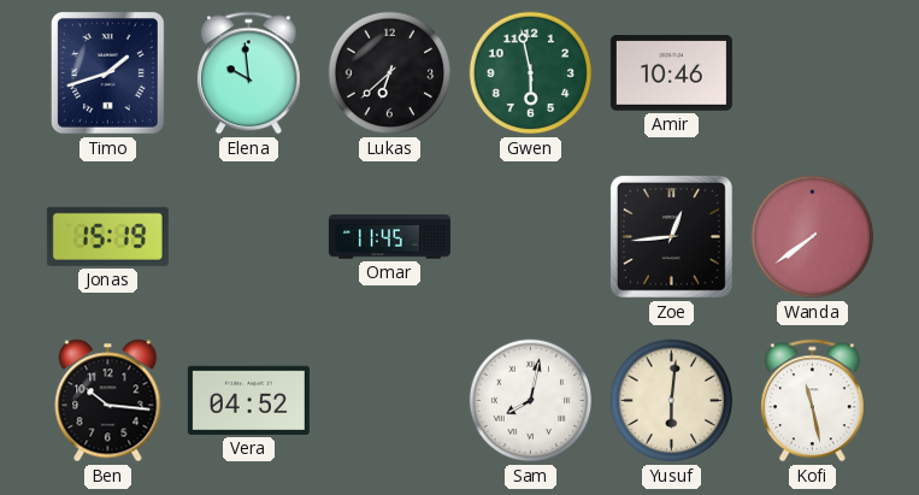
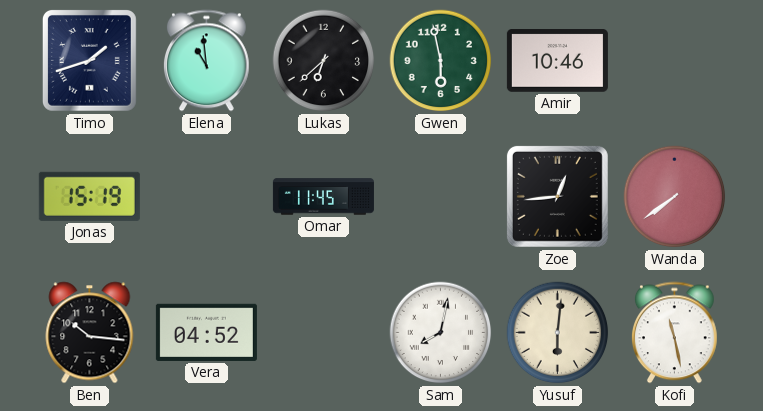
Elena: 9:59 -> 10:59 (207, 61)
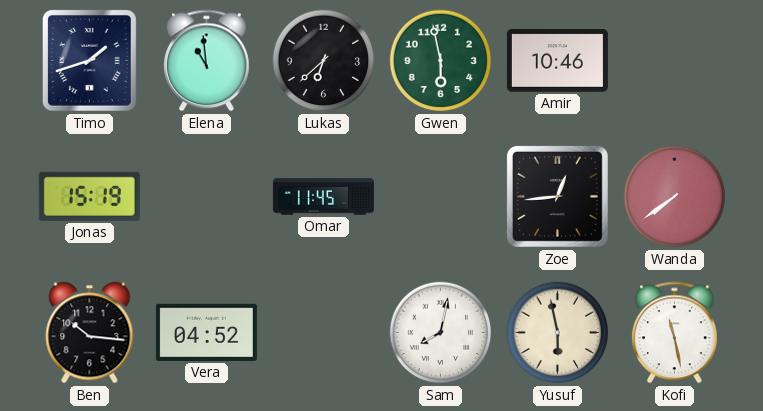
Yusuf: 6:01 -> 5:58 (558, 333)
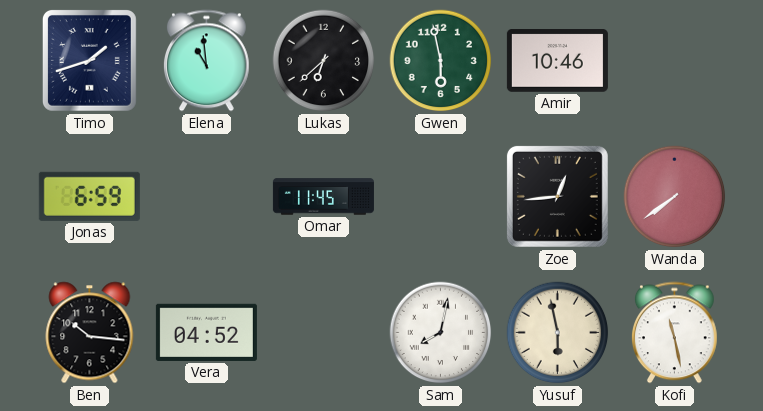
Jonas: 15:19 -> 6:59 (89, 196)
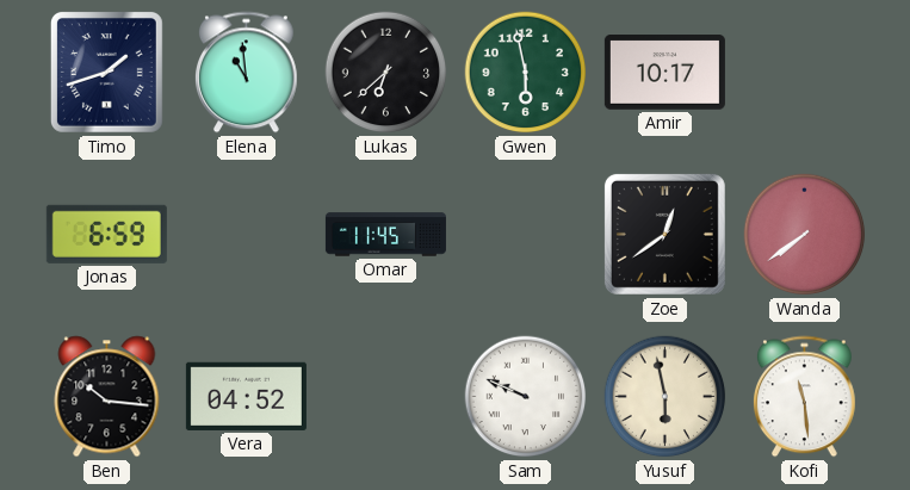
Amir: 10:46 -> 10:17 (664, 73)
Zoe: 12:44 -> 12:39 (664, 234)
Sam: 8:02 -> 9:49 (526, 397)
Kofi: 11:28 -> 11:29 (805, 397)
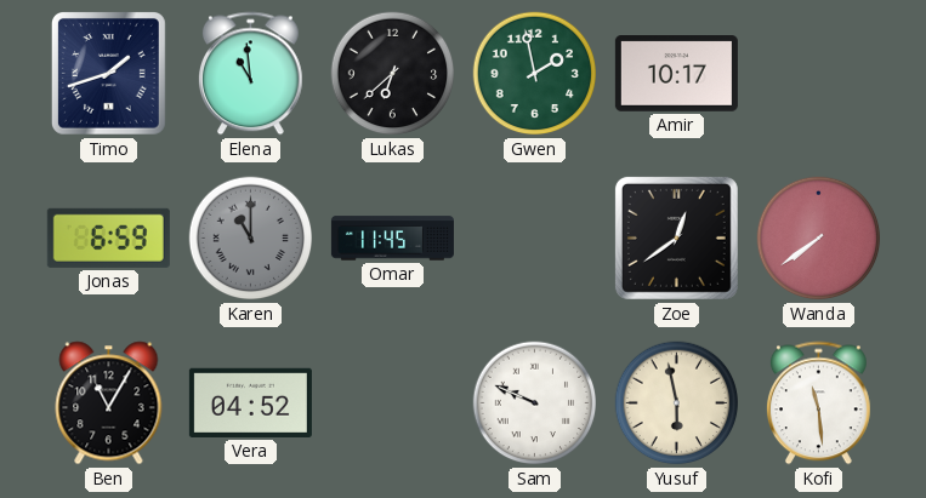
Gwen: 5:58 -> 1:58 (535, 74)
Karen: none -> 11:00 (251, 239)
Ben: 10:16 -> 11:05 (109, 403)
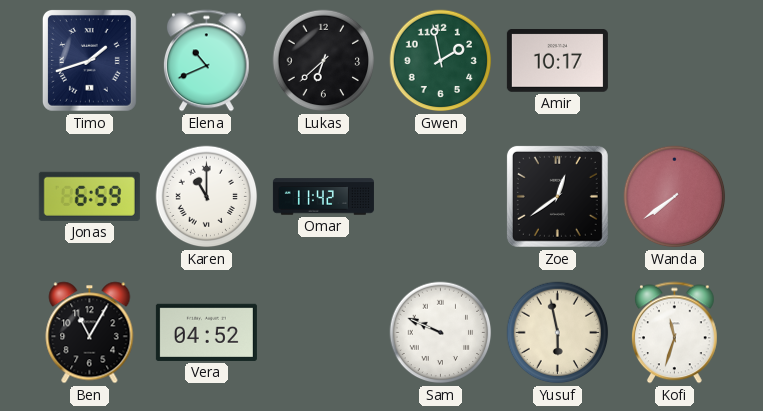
Elena: 10:59 -> 10:41 (207, 61)
Karen dial: grey -> white (207, 197)
Omar: 11:45 -> 11:42 (323, 197)
Kofi: 11:29 -> 11:33 (675, 333)
